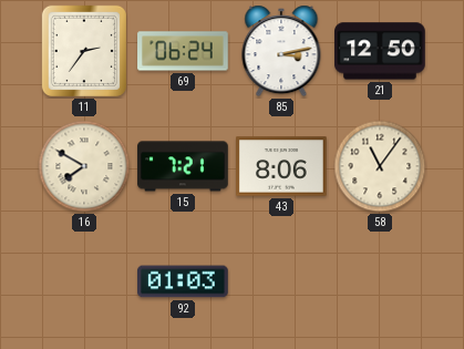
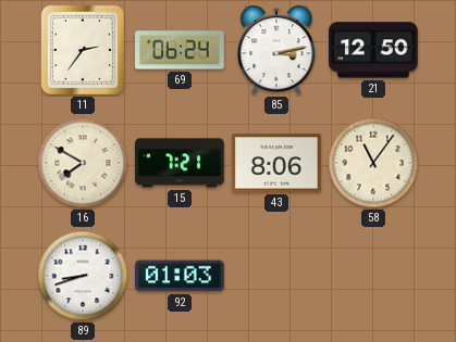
89: none -> 8:42 (83, 276)
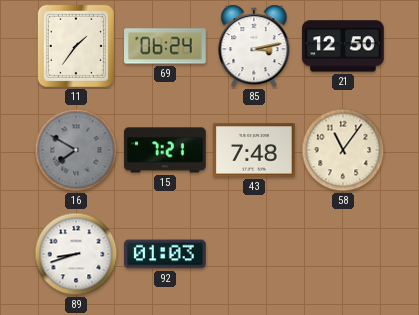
11: 2:36 -> 1:36 (76, 46)
16 dial: cream -> grey (76, 150)
43: 8:06 -> 7:48 (254, 150)
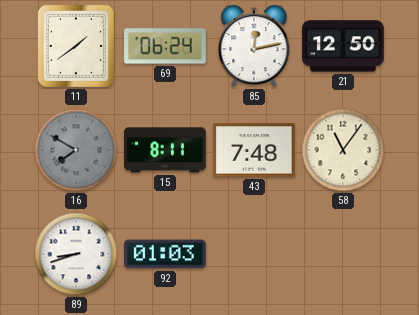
11: 1:36 -> 1:39 (76, 46)
85: 3:13 -> 12:13 (254, 46)
15: 7:21 -> 8:11 (165, 150)
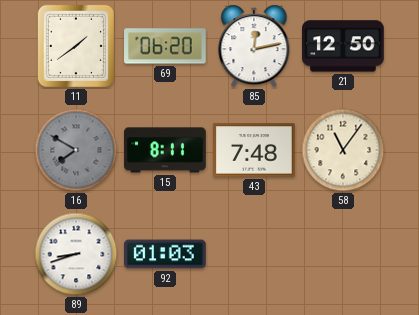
69: 06:24 -> 06:20 (165, 46)
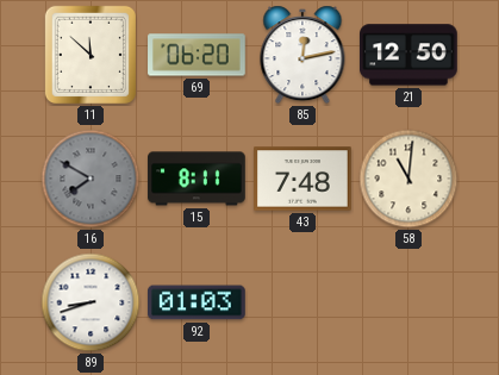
11: 1:39 -> 11:52 (91, 55)
58: 11:06 -> 11:01 (408, 179)
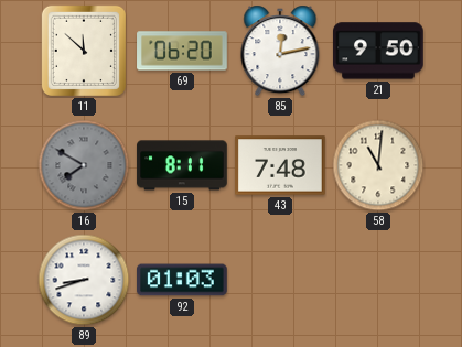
21: 12:50 -> 9:50 (379, 51)
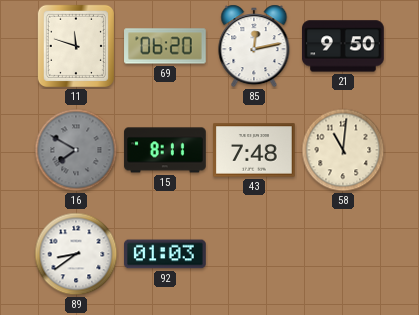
11: 11:52 -> 11:48 (76, 46)
89: 8:42 -> 8:39 (76, 254)
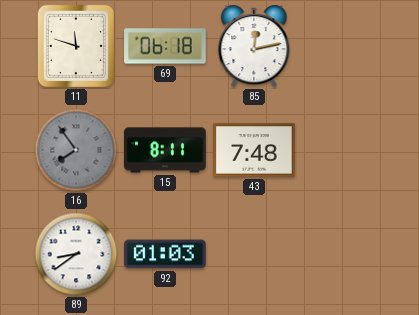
69: 06:20 -> 06:18 (165, 46)
21: 9:50 -> none (344, 46)
16: 7:50 -> 7:54 (76, 150)
58: 11:01 -> none (343, 150)
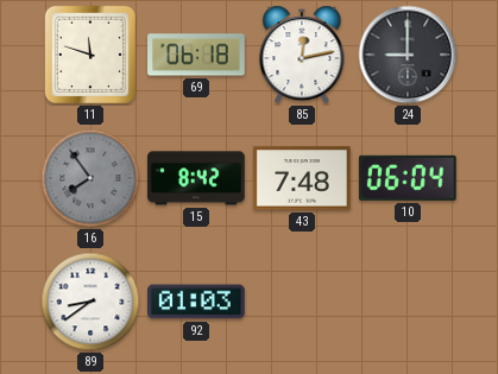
24: none -> 9:00 (408, 55)
15: 8:11 -> 8:42 (196, 178)
10: none -> 06:04 (408, 178)
